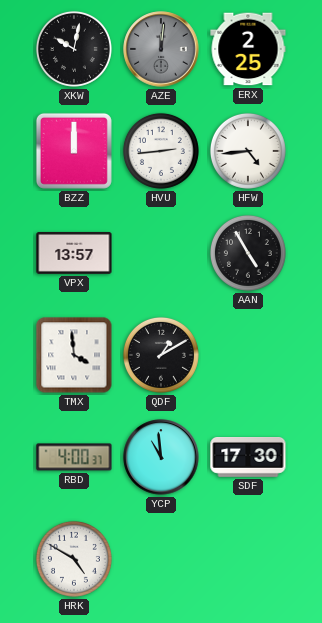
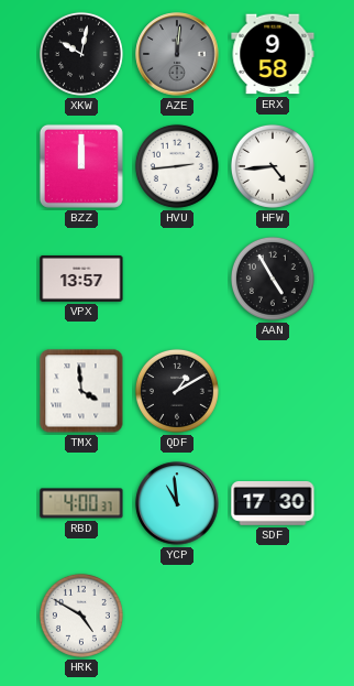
ERX: 2:25 -> 9:58 (273, 54)
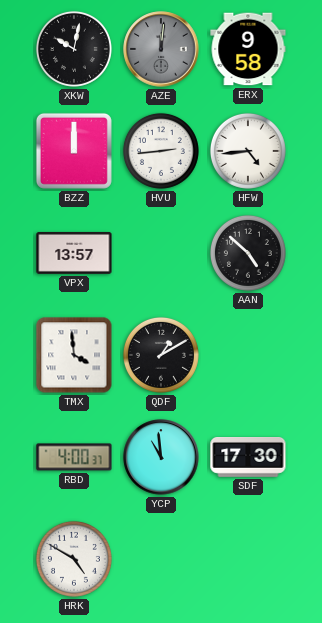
AAN: 4:55 -> 4:52 (248, 253)
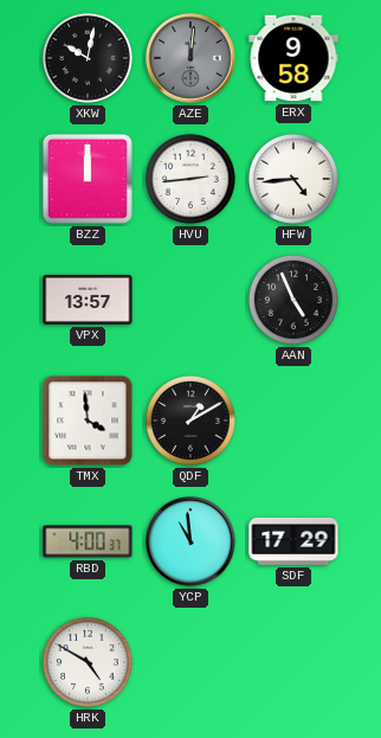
AAN: 4:52 -> 4:56 (293, 300)
SDF: 17:30 -> 17:29 (293, 543)
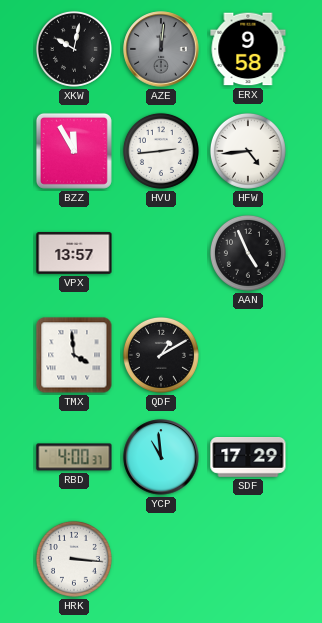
BZZ: 12:00 -> 11:55 (74, 151)
HRK: 4:50 -> 3:16 (74, 559)
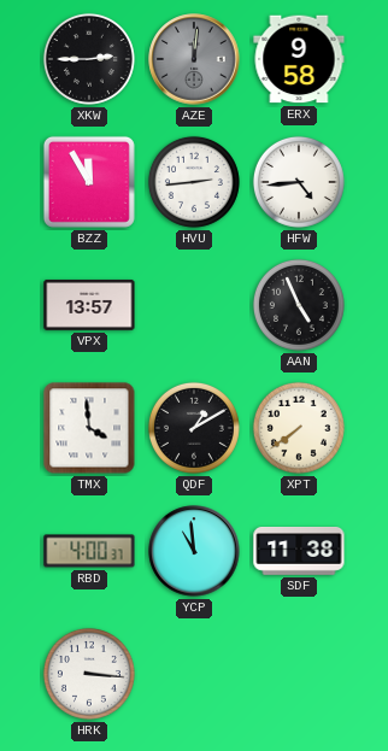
XKW: 10:02 -> 2:45 (89, 59)
XPT: none -> 7:39 (299, 428)
SDF: 17:29 -> 11:38 (299, 552)
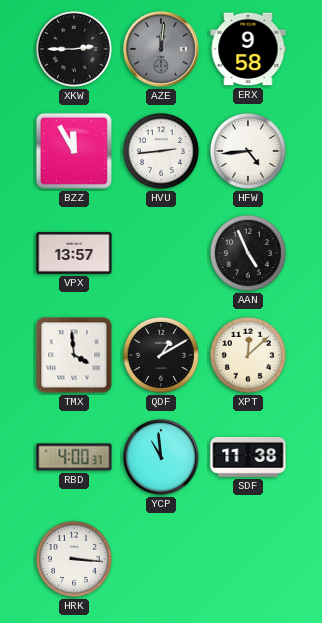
XPT: 7:39 -> 12:08 (248, 355)
